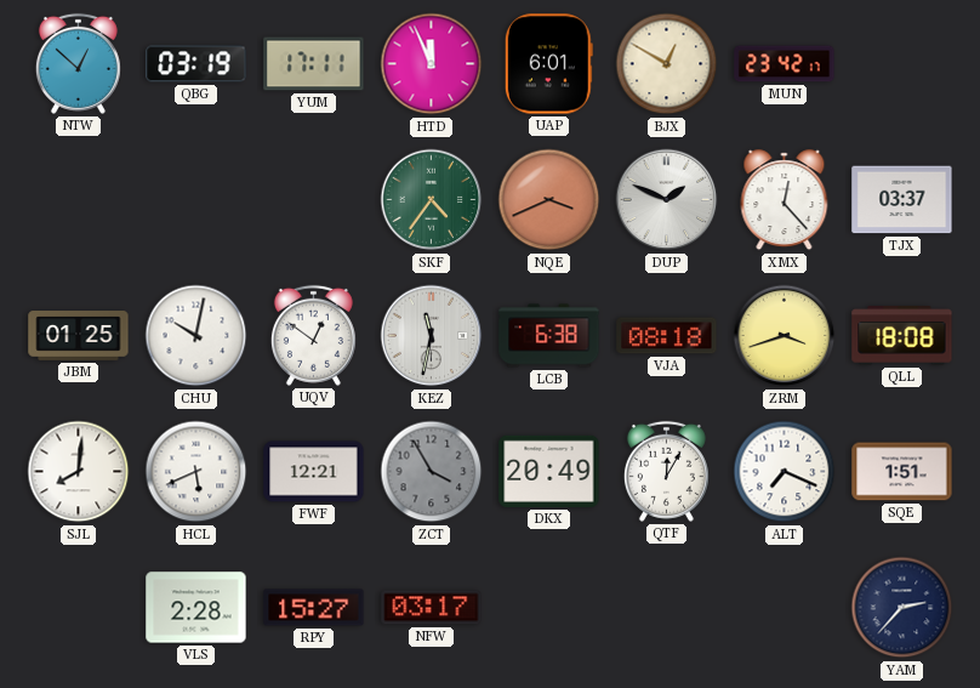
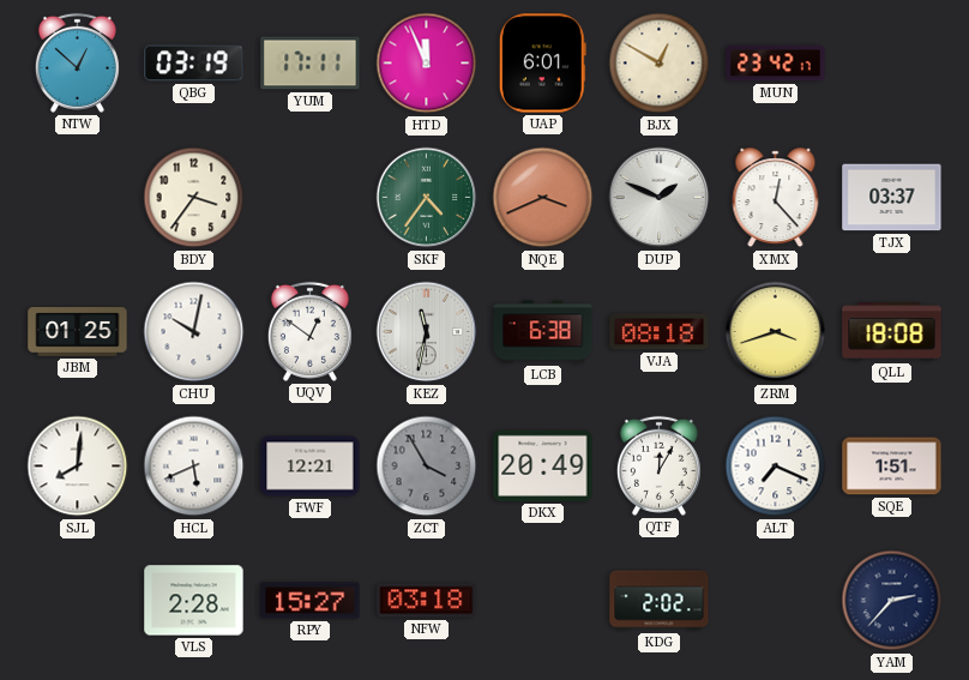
BDY: none -> 3:36 (194, 198)
NFW: 03:17 -> 03:18 (427, 601)
KDG: none -> 2:02 (660, 601)
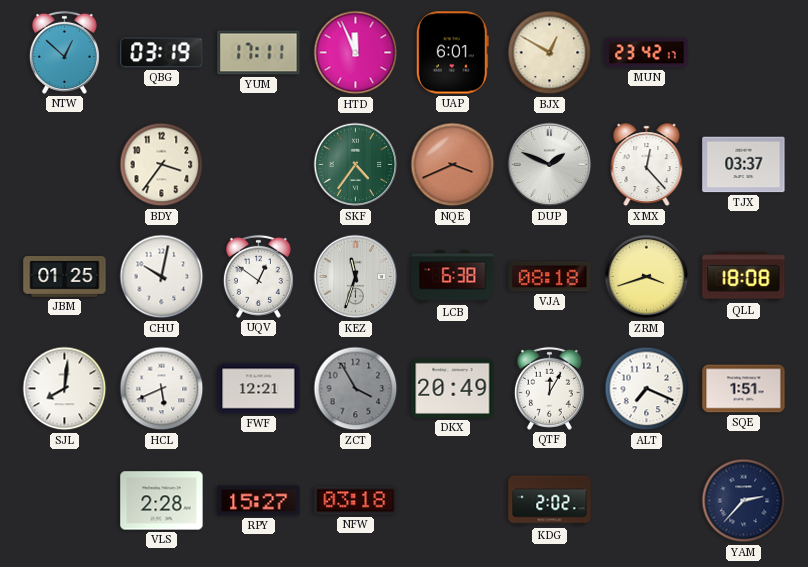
KEZ: 11:32 -> 11:33 (356, 277)
